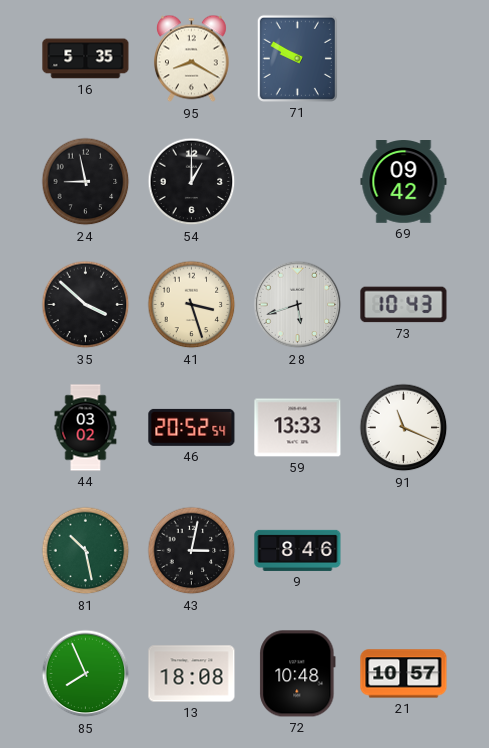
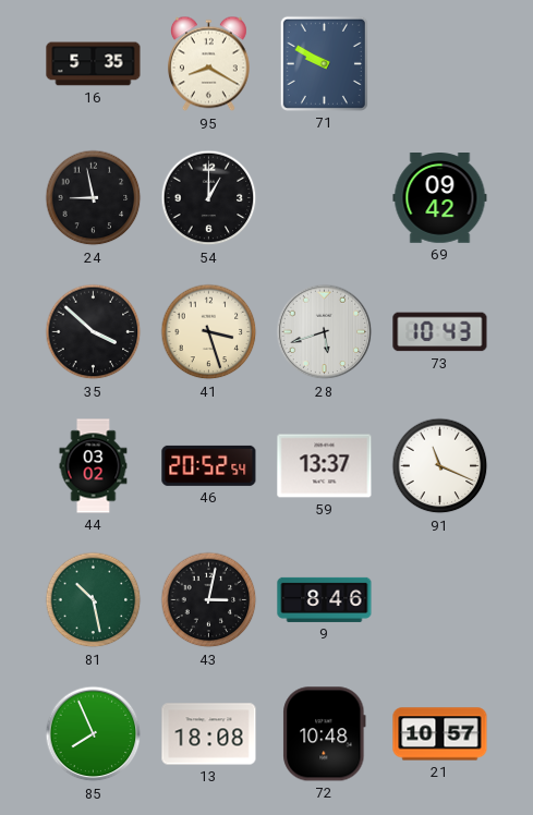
59: 13:33 -> 13:37 (325, 466)
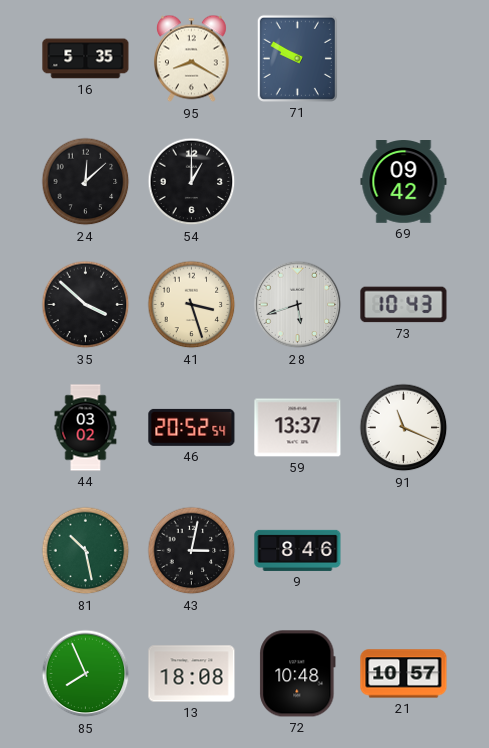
24: 8:58 -> 12:08 (86, 182)
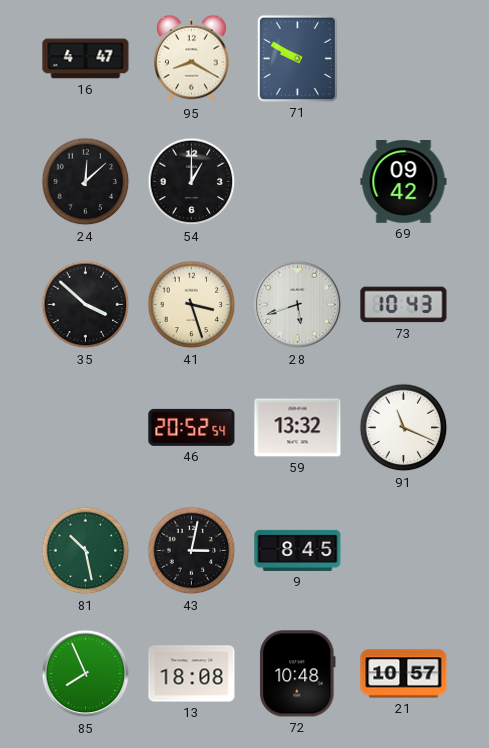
16: 5:35 -> 4:47 (86, 59)
44: 03:02 -> none (86, 428)
59: 13:37 -> 13:32 (298, 428)
9: 8:46 -> 8:45 (298, 550)
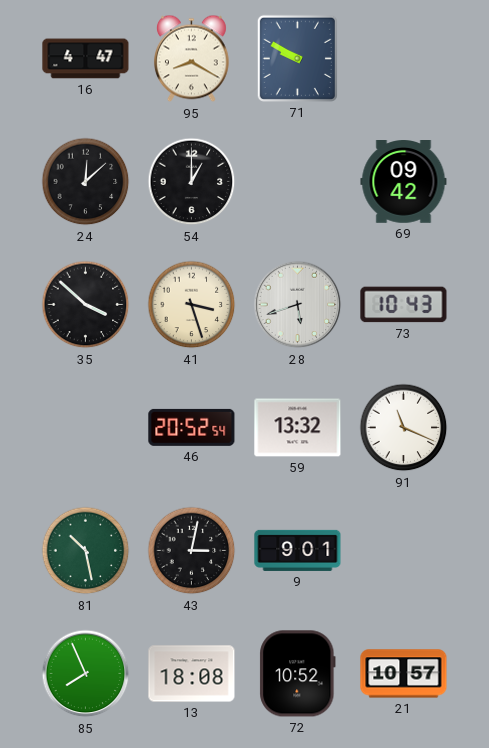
9: 8:45 -> 9:01 (298, 550)
72: 10:48 -> 10:52 (298, 674)
